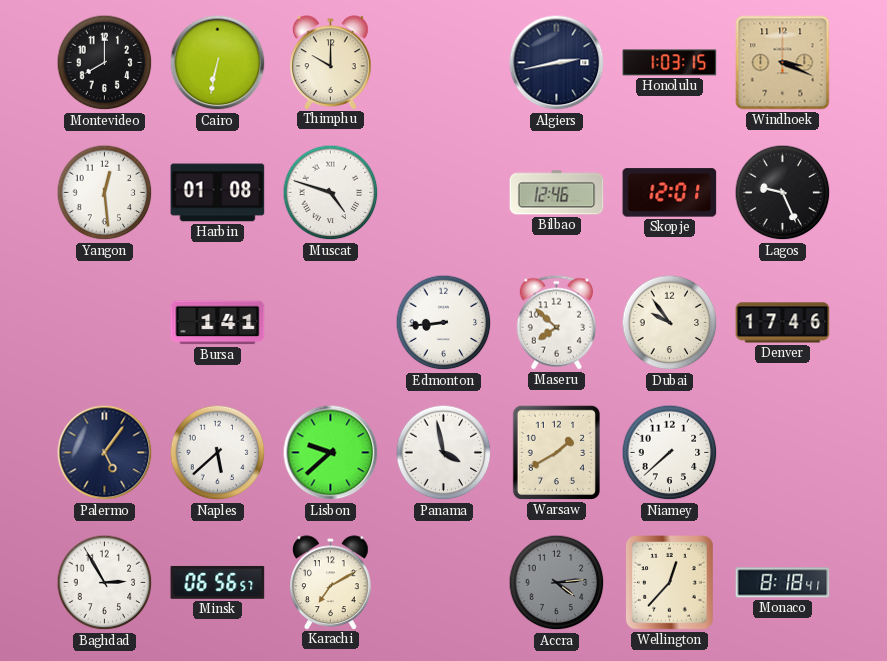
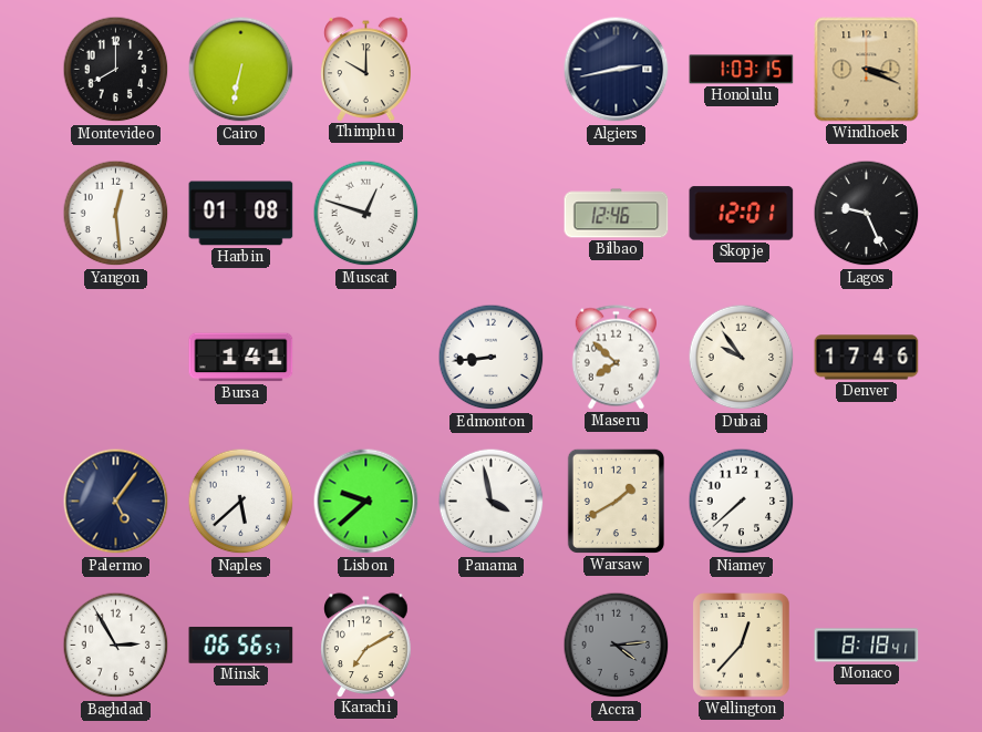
Muscat: 4:48 -> 12:48 (366, 214)
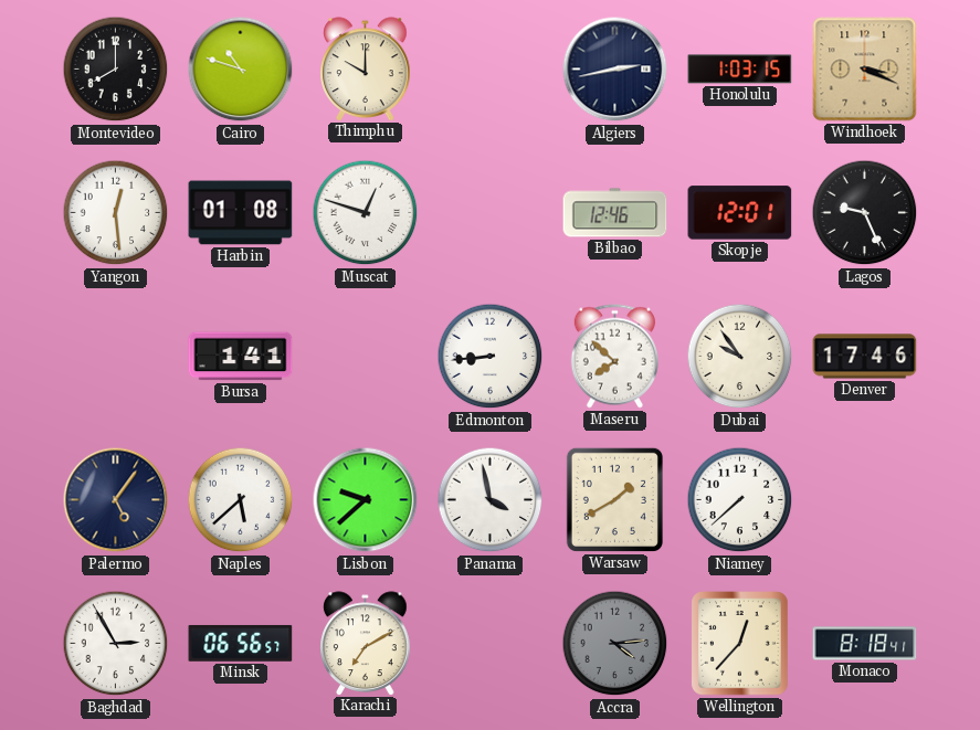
Cairo: 6:32 -> 10:48 (241, 70)
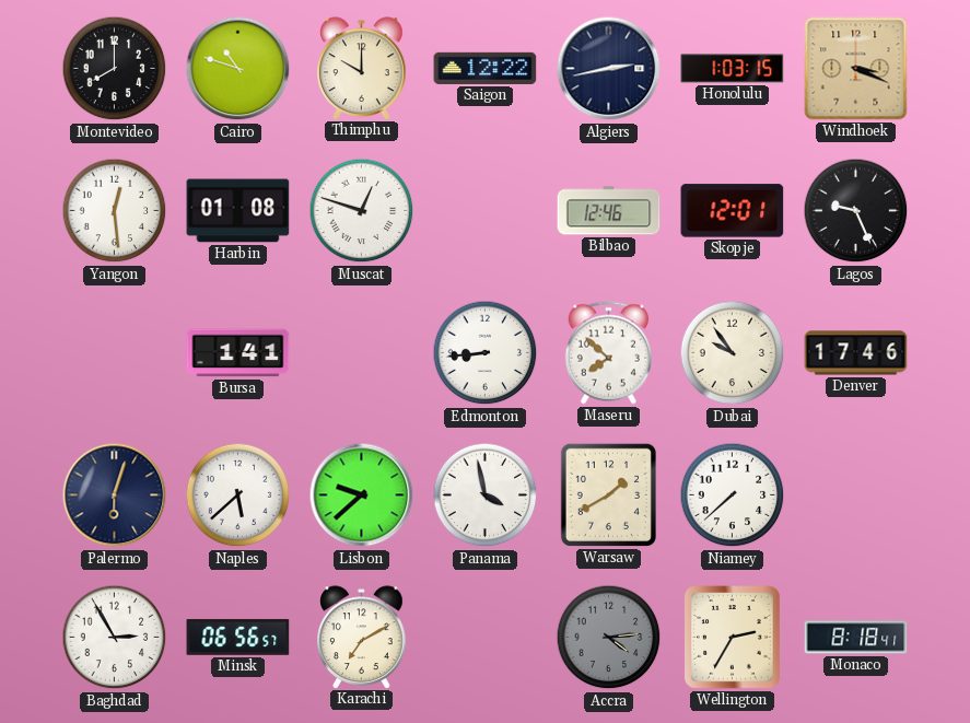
Saigon: none -> 12:22 (486, 68)
Palermo: 5:06 -> 6:03 (115, 495)
Wellington: 12:37 -> 2:35 (733, 638)
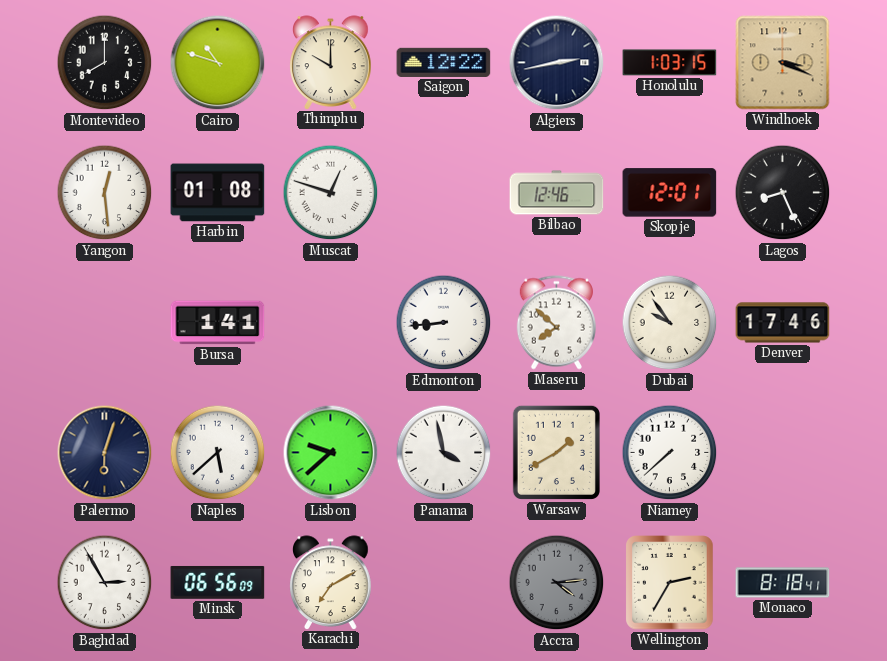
Lagos: 9:26 -> 8:26 (783, 193)
Minsk: 06:56:57 -> 06:56:09 (218, 582)
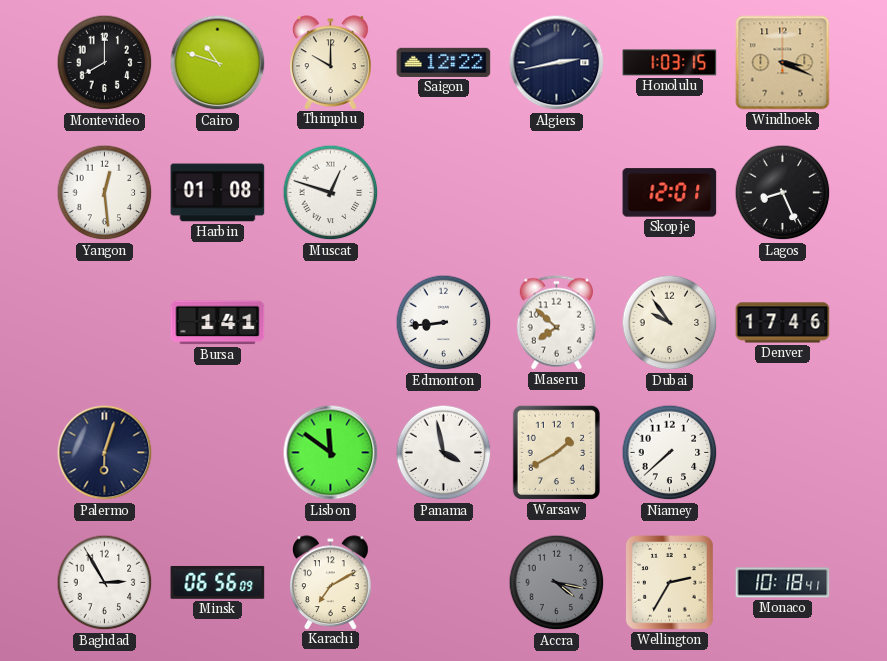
Bilbao: 12:46 -> none (557, 193)
Naples: 5:38 -> none (218, 453)
Lisbon: 9:38 -> 11:51 (331, 453)
Accra: 4:14 -> 4:17 (557, 583)
Monaco: 8:18 -> 10:18 (783, 583)
